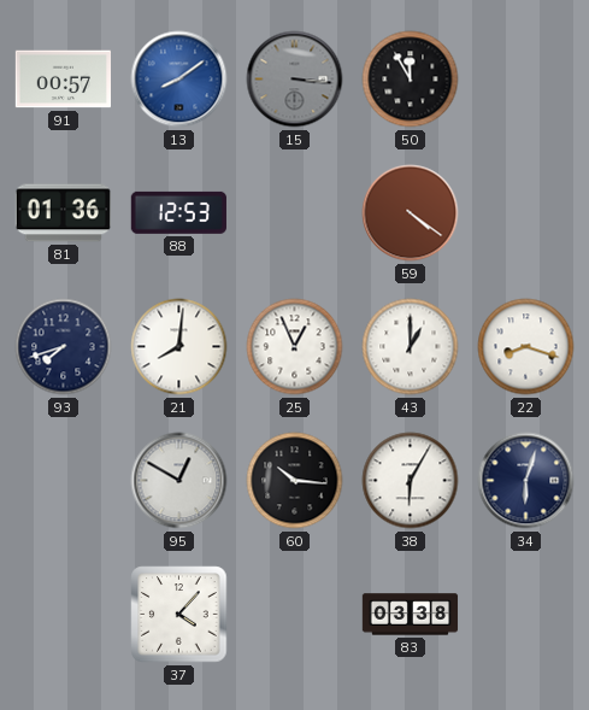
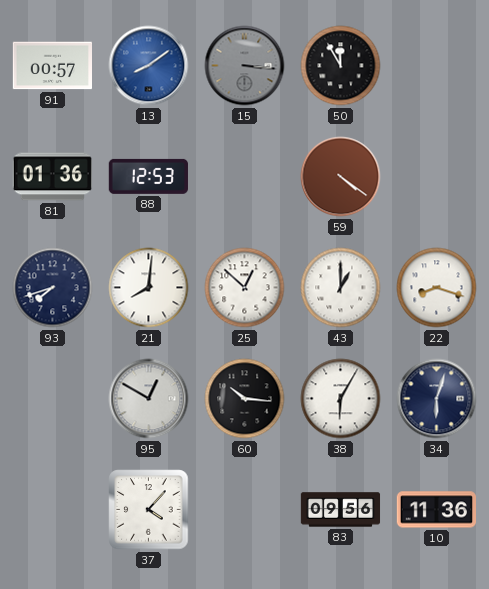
25: 12:56 -> 12:52 (245, 288)
83: 03:38 -> 09:56 (341, 510)
10: none -> 11:36 (436, 510)
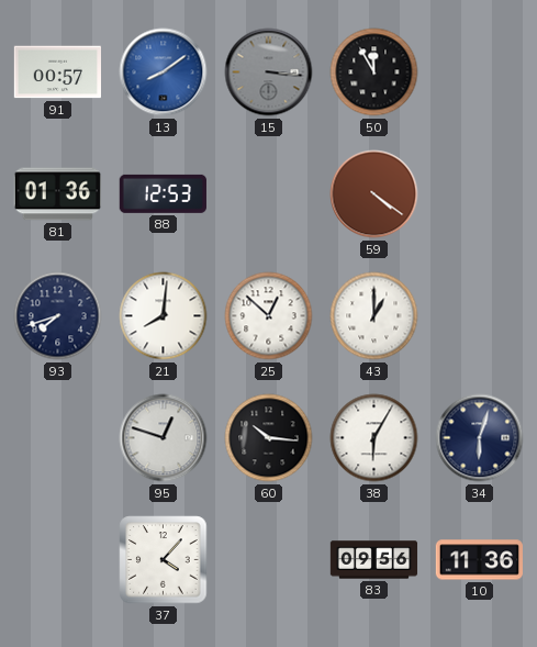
22: 8:18 -> none (437, 288)
95: 12:50 -> 12:48 (164, 438)
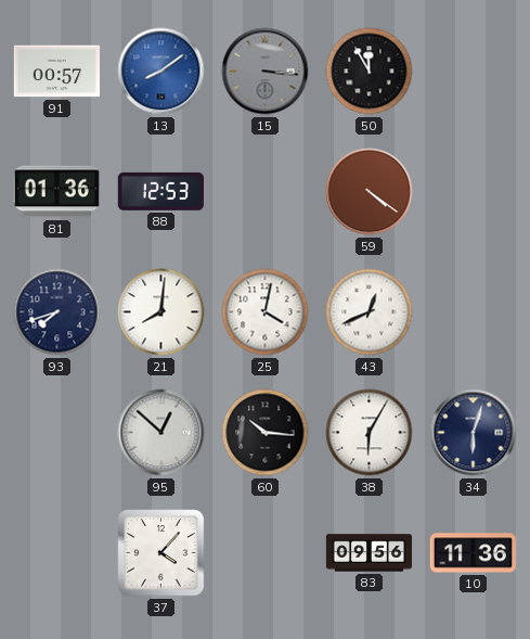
25: 12:52 -> 4:02 (266, 312)
43: 1:00 -> 12:41 (370, 312)
95: 12:48 -> 12:52 (161, 433)
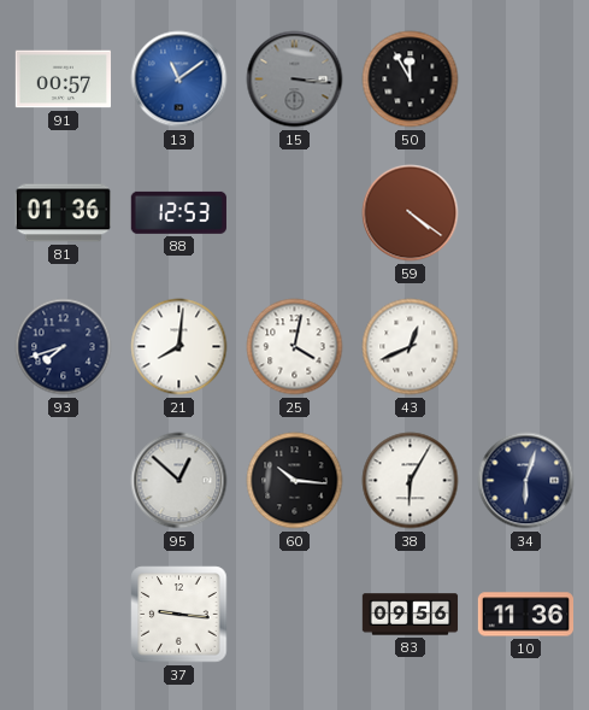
13: 8:09 -> 11:09 (179, 80)
37: 4:07 -> 9:16 (179, 615)
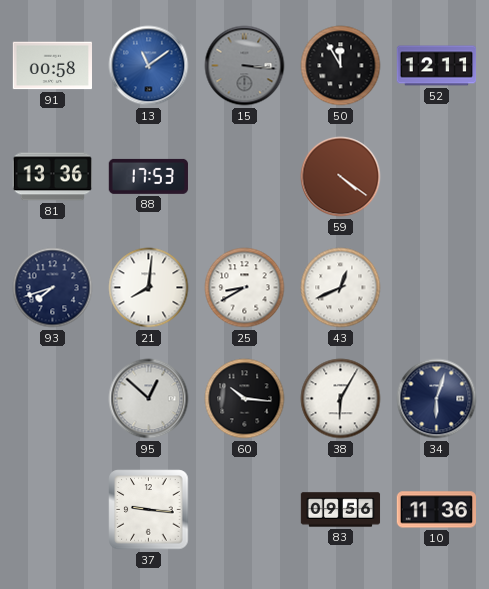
91: 00:57 -> 00:58 (52, 66)
52: none -> 12:11 (437, 66)
81: 01:36 -> 13:36 (52, 177)
88: 12:53 -> 17:53 (148, 176)
25: 4:02 -> 8:40 (245, 288)
